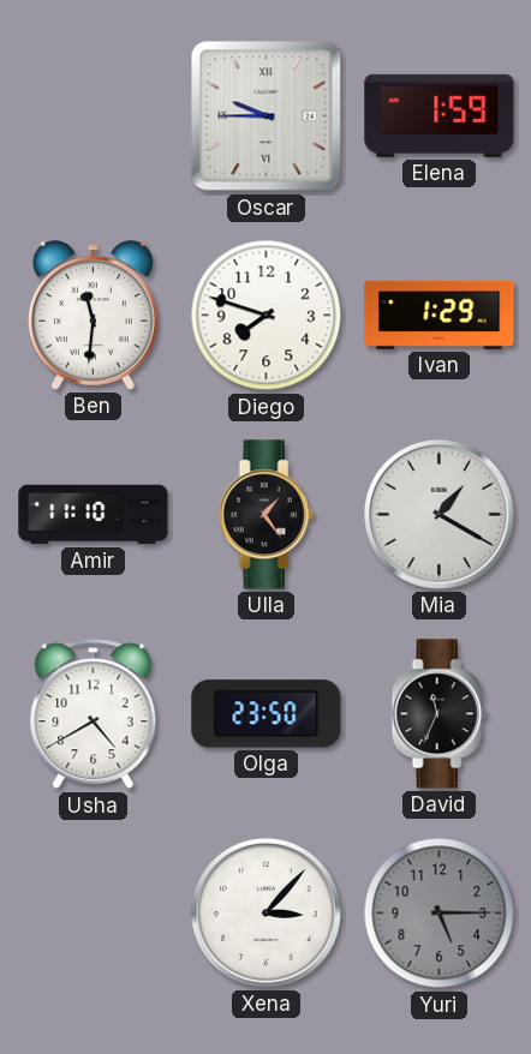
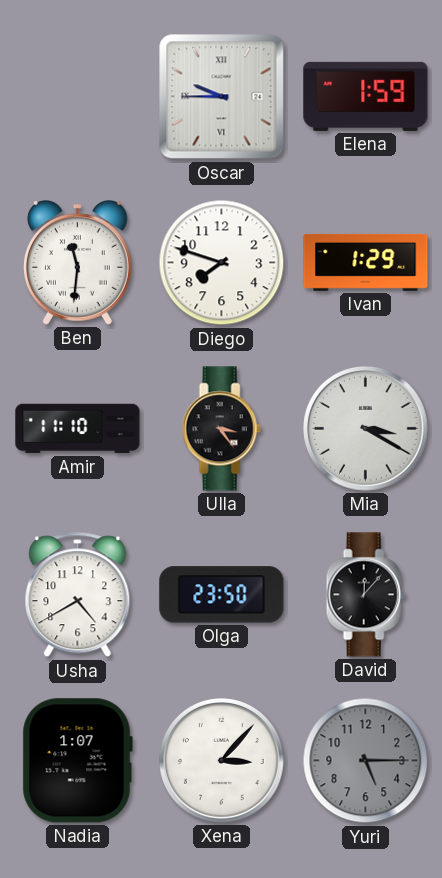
Ulla: 1:24 -> 3:24 (221, 429)
Mia: 1:20 -> 3:20 (366, 429)
David: 11:34 -> 12:07 (365, 595)
Nadia: none -> 1:07 (77, 761)
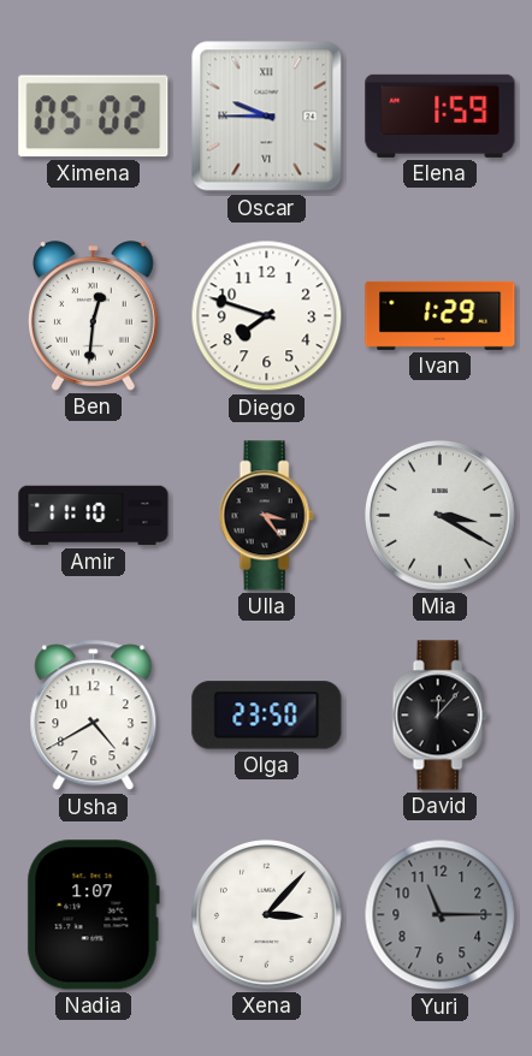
Ximena: none -> 05:02 (94, 117)
Ben: 11:31 -> 12:31 (94, 316)
Yuri: 5:15 -> 11:15 (441, 915)
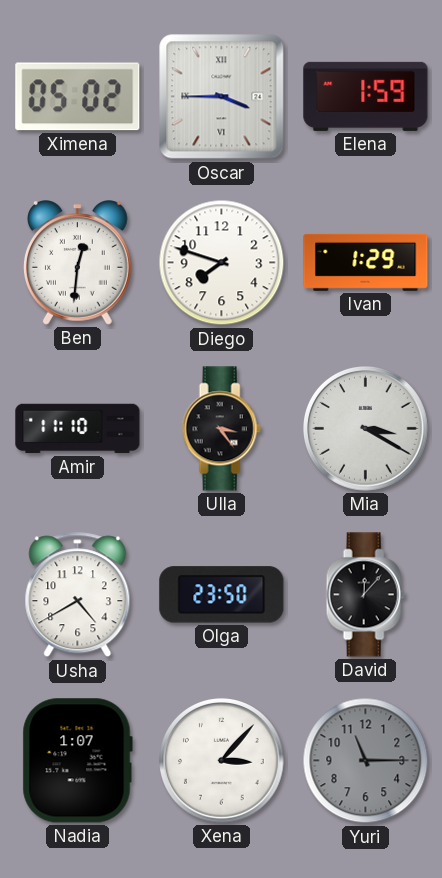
Oscar: 9:45 -> 3:45 (222, 97)
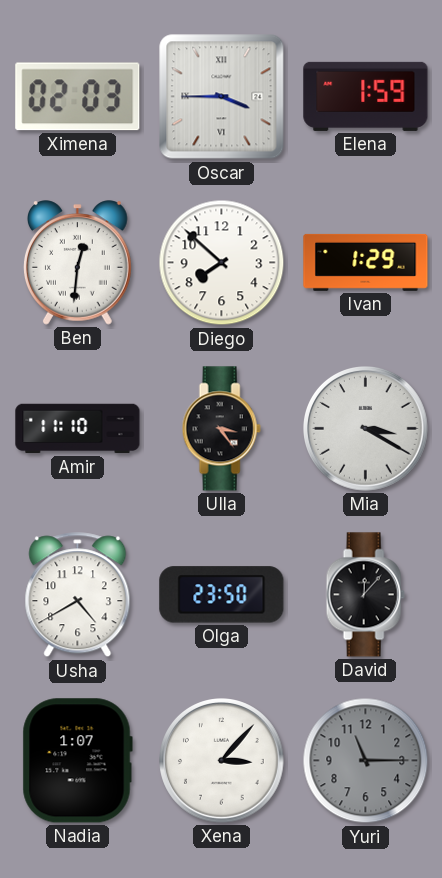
Ximena: 05:02 -> 02:03 (78, 97)
Diego: 7:48 -> 7:52 (222, 263)
